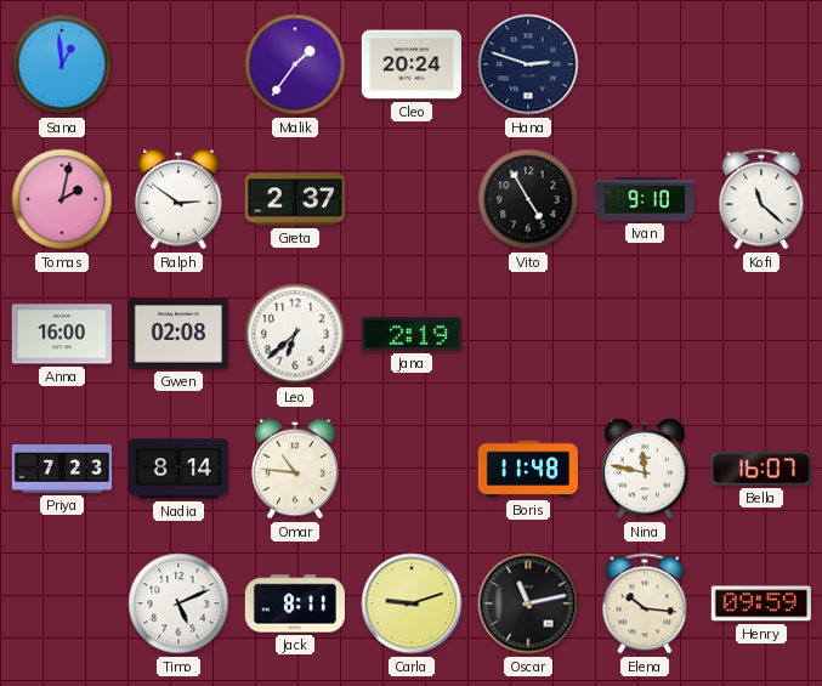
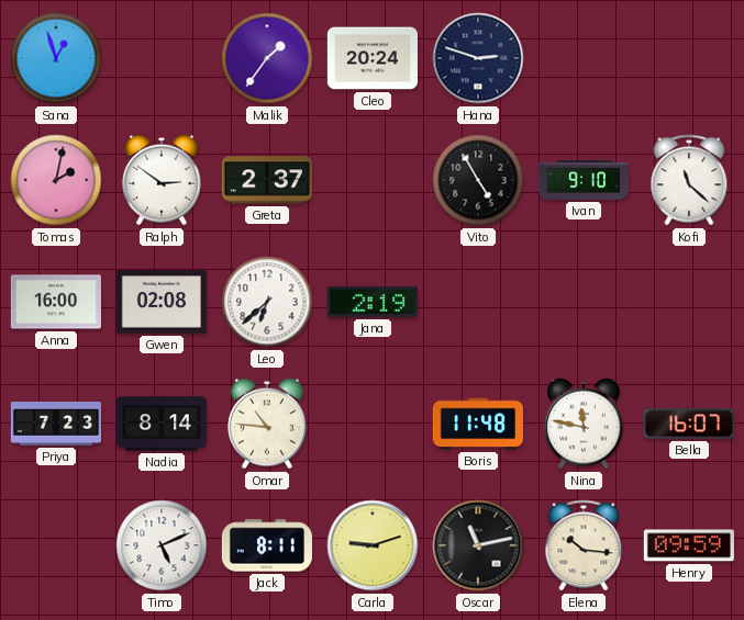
Sana: 12:59 -> 12:57 (56, 58)
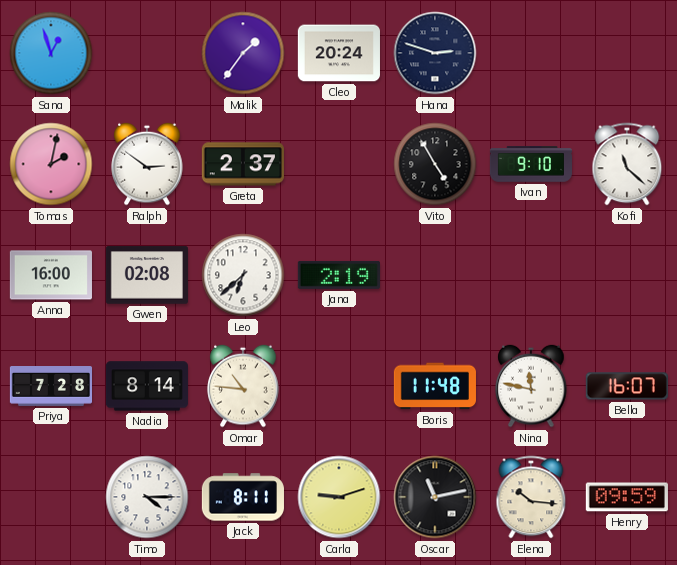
Priya: 7:23 -> 7:28 (50, 387)
Timo: 5:11 -> 4:15 (147, 497)
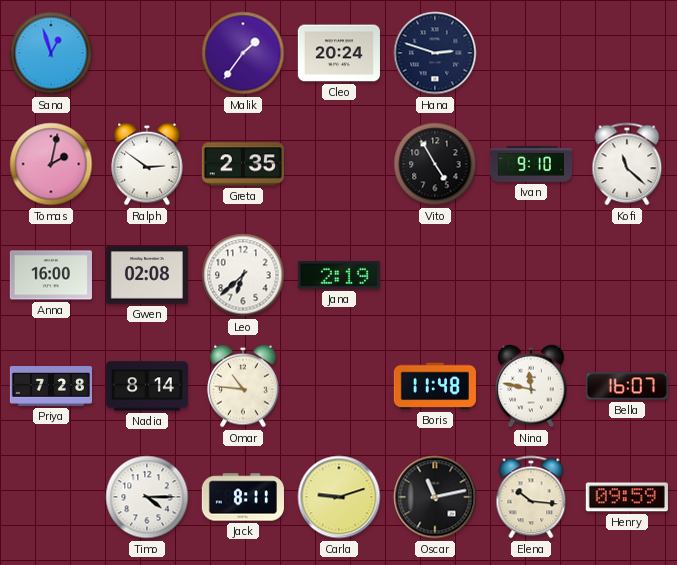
Greta: 2:37 -> 2:35 (243, 164)
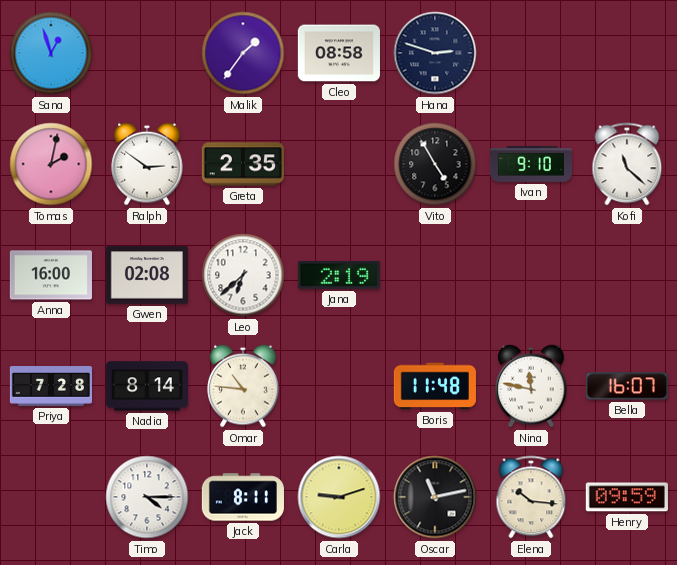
Cleo: 20:24 -> 08:58 (339, 53)
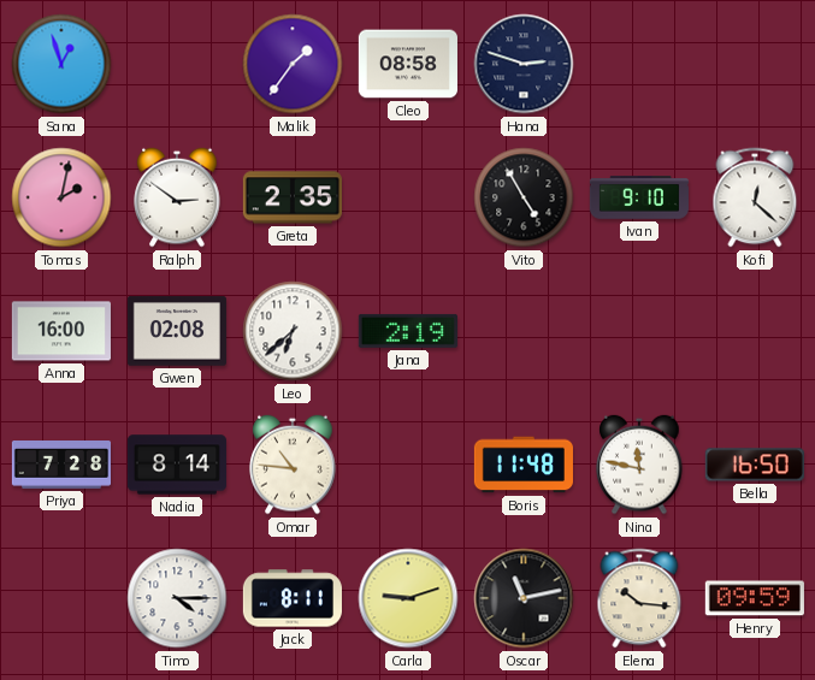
Kofi: 11:22 -> 12:22 (755, 197)
Bella: 16:07 -> 16:50 (755, 465)
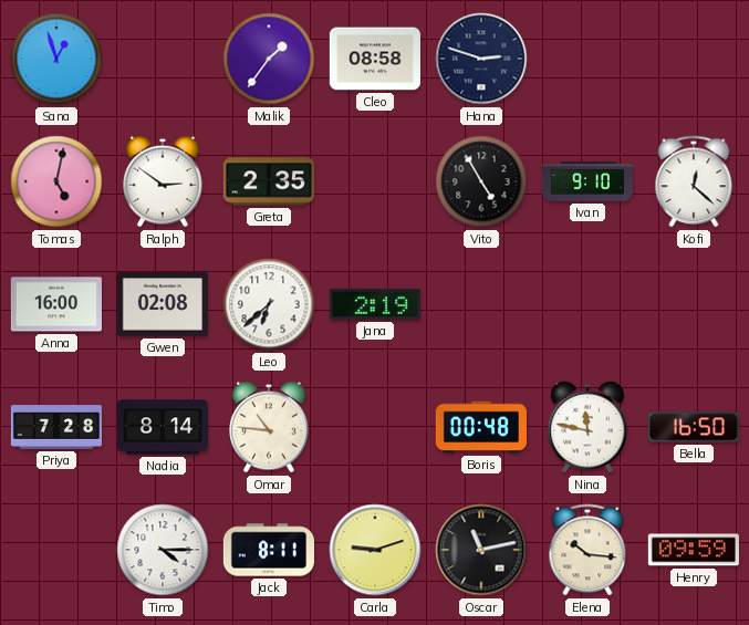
Tomas: 2:02 -> 5:02 (56, 181)
Boris: 11:48 -> 00:48 (481, 427)
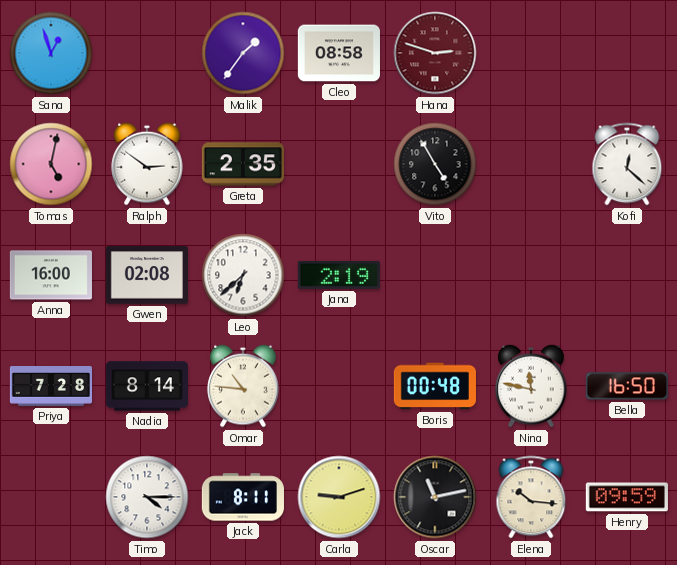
Hana dial: navy -> burgundy (435, 53)
Ivan: 9:10 -> none (587, 181)
